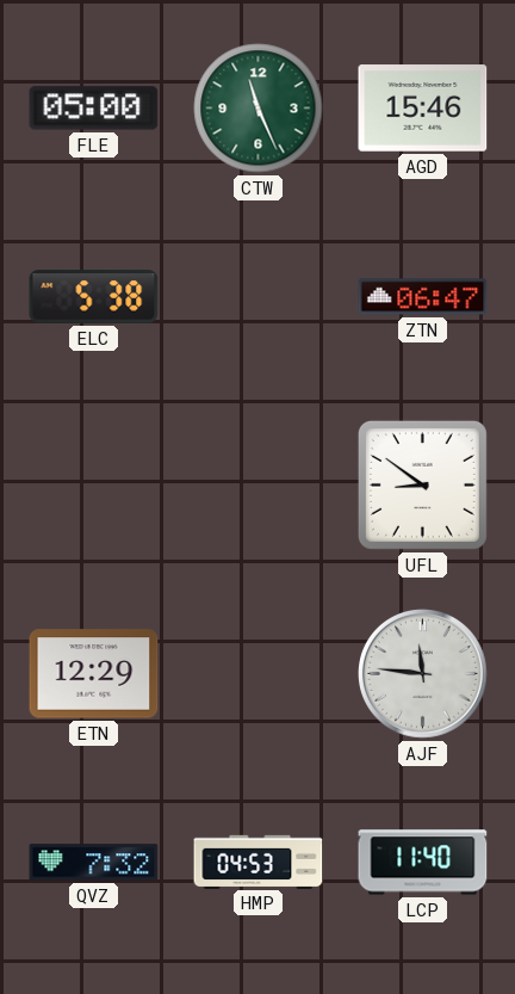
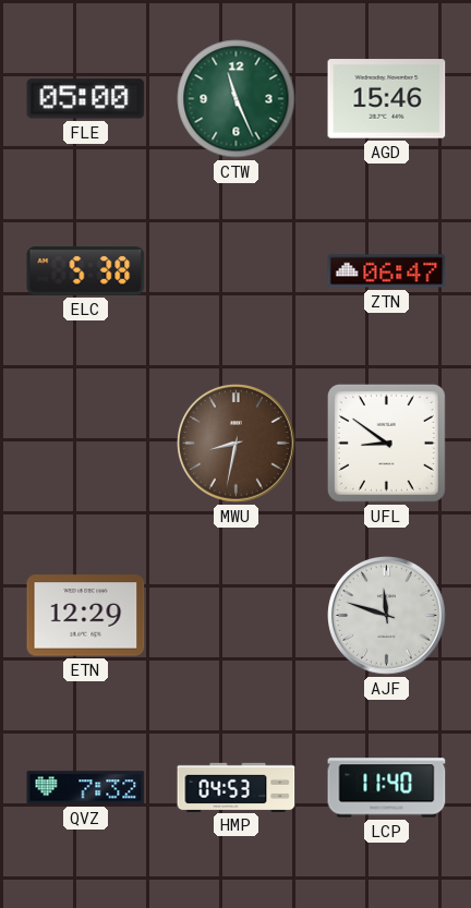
MWU: none -> 8:32 (237, 444)
AJF: 11:46 -> 11:48 (387, 616)
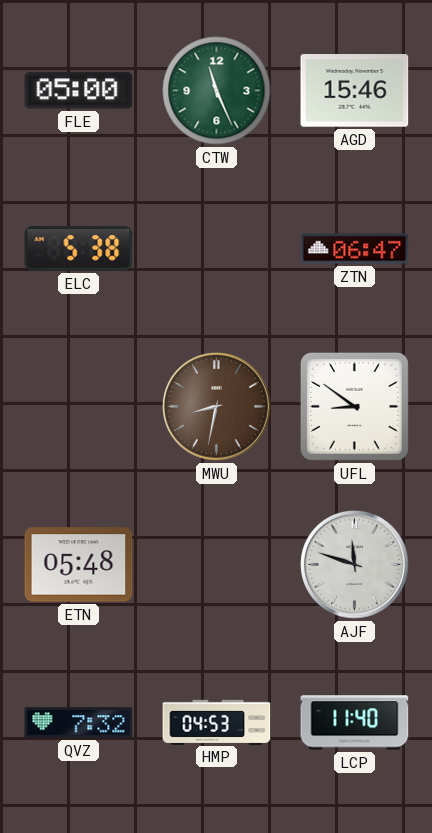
ETN: 12:29 -> 05:48 (79, 565)
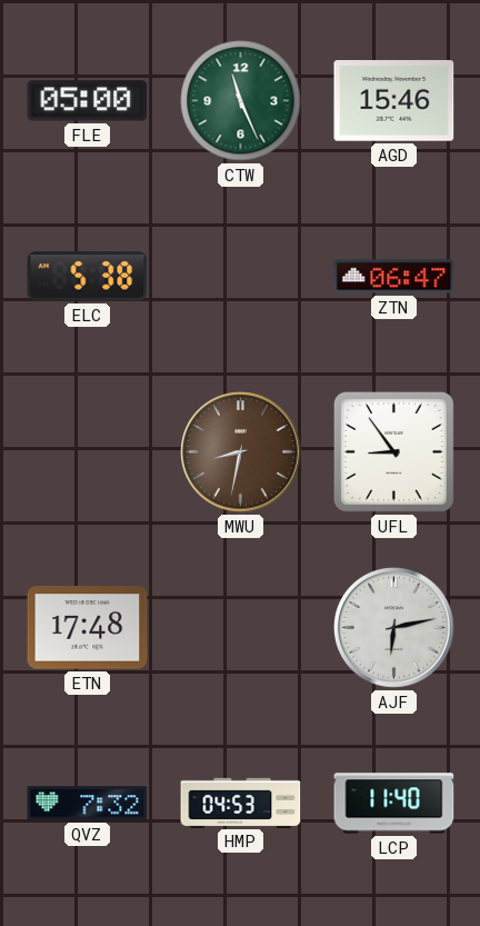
UFL: 8:51 -> 8:54 (393, 451)
ETN: 05:48 -> 17:48 (88, 628)
AJF: 11:48 -> 6:13 (394, 628)
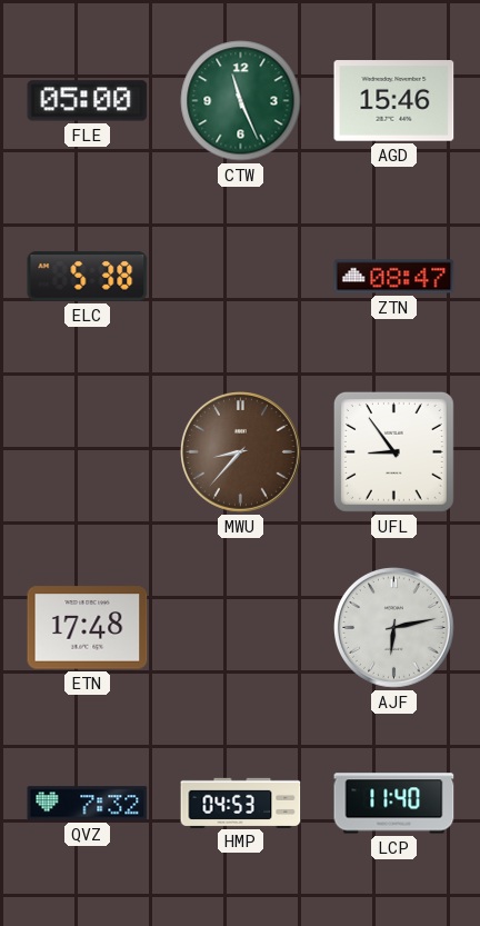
ZTN: 06:47 -> 08:47 (394, 277)
MWU: 8:32 -> 8:37 (241, 452)
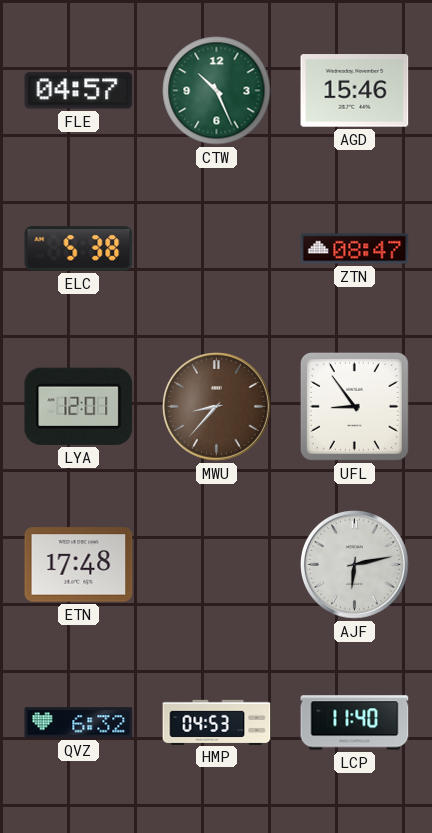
FLE: 05:00 -> 04:57 (79, 91)
CTW: 11:26 -> 10:26 (217, 91)
LYA: none -> 12:01 (79, 406)
QVZ: 7:32 -> 6:32 (79, 723)
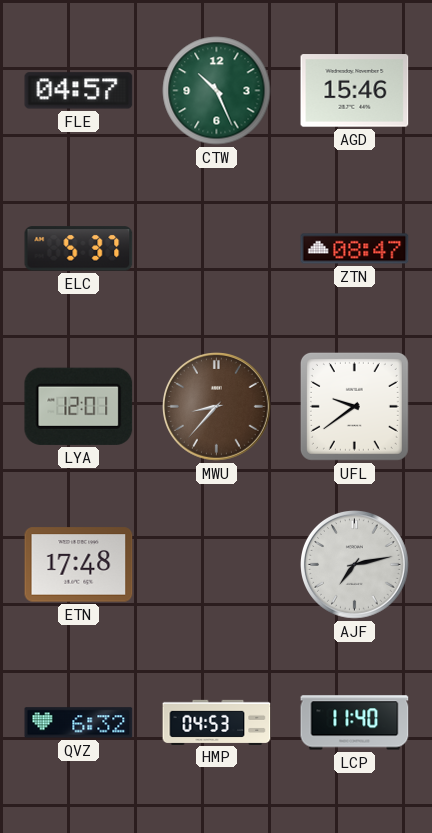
ELC: 5:38 -> 5:37 (79, 249)
UFL: 8:54 -> 9:39 (354, 406)
AJF: 6:13 -> 7:13 (355, 565)
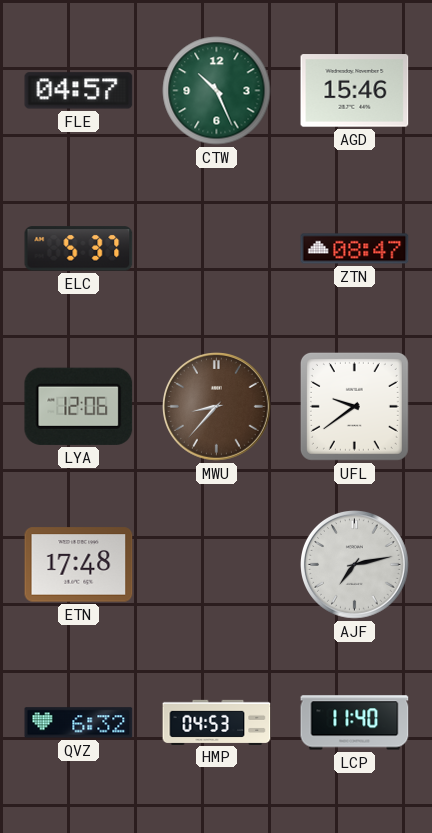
LYA: 12:01 -> 12:06 (79, 406)
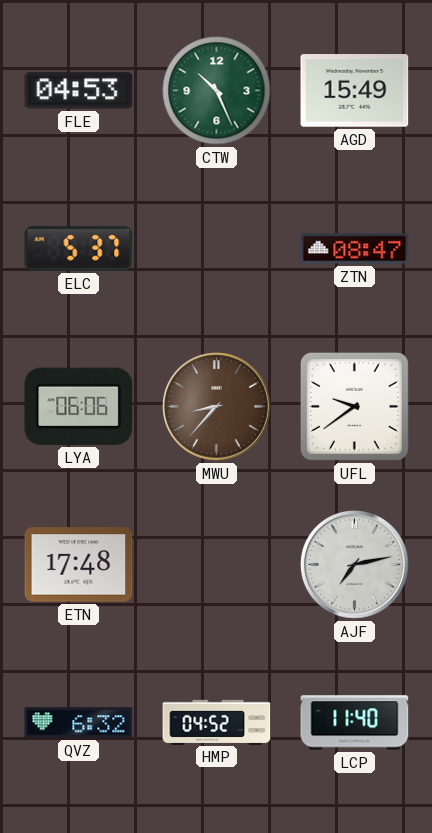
FLE: 04:57 -> 04:53 (79, 91)
AGD: 15:46 -> 15:49 (355, 91)
LYA: 12:06 -> 06:06 (79, 406)
HMP: 04:53 -> 04:52 (217, 722)
